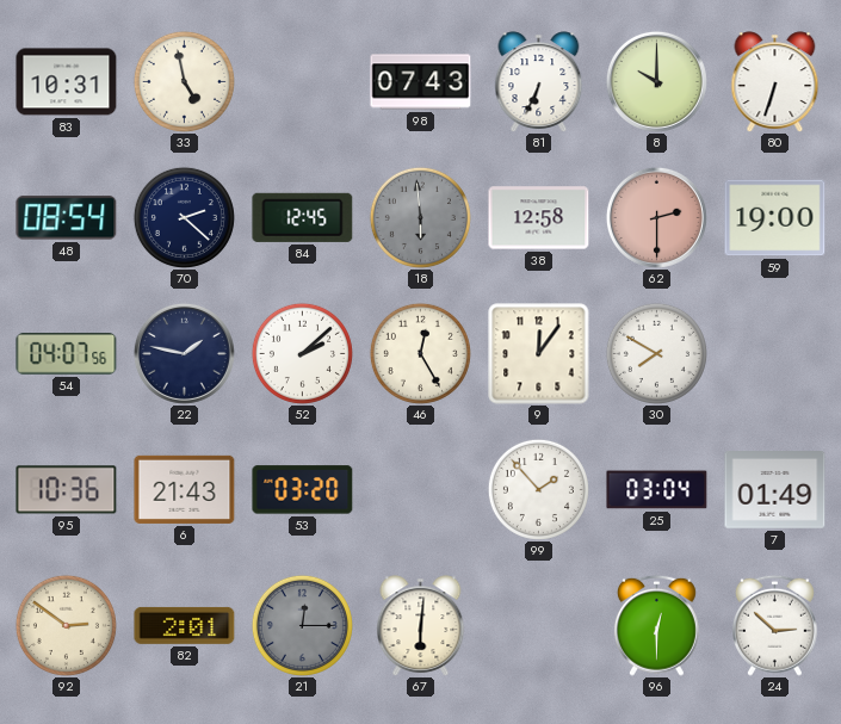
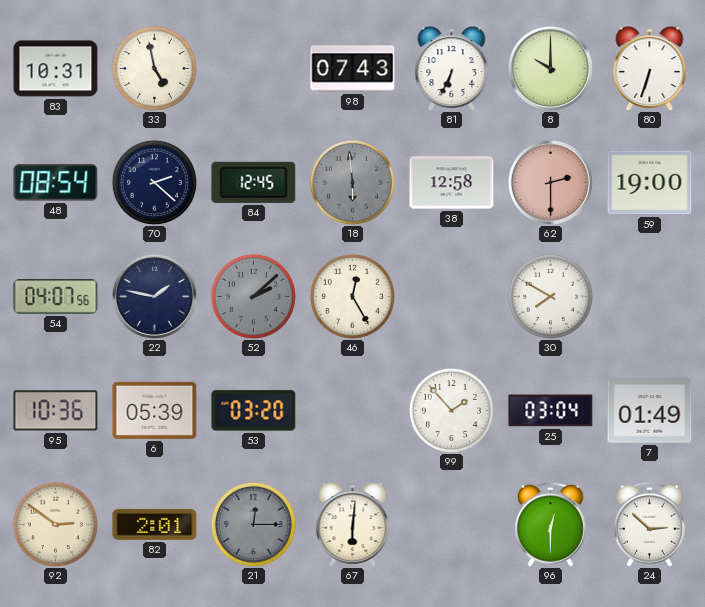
52 dial: white -> grey (253, 296)
9: 12:06 -> none (539, 354)
6: 21:43 -> 05:39 (155, 410)
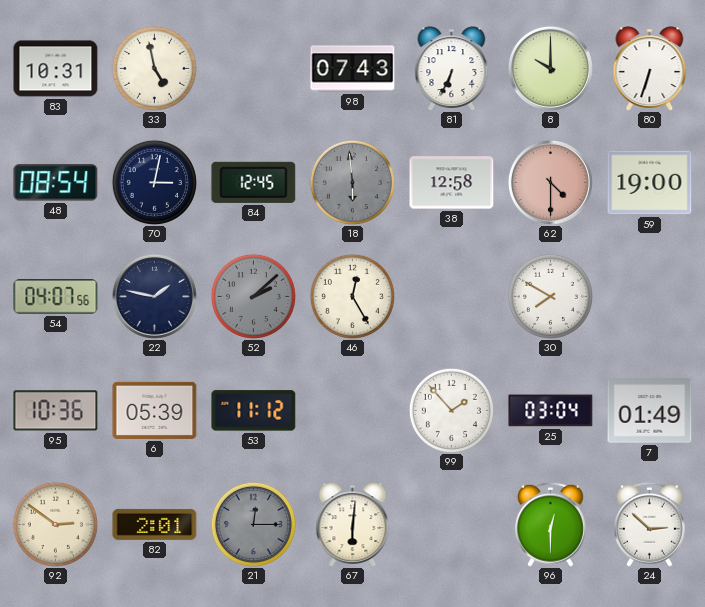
70: 2:22 -> 3:02 (154, 182)
62: 2:30 -> 4:30 (550, 182)
53: 03:20 -> 11:12 (254, 411)
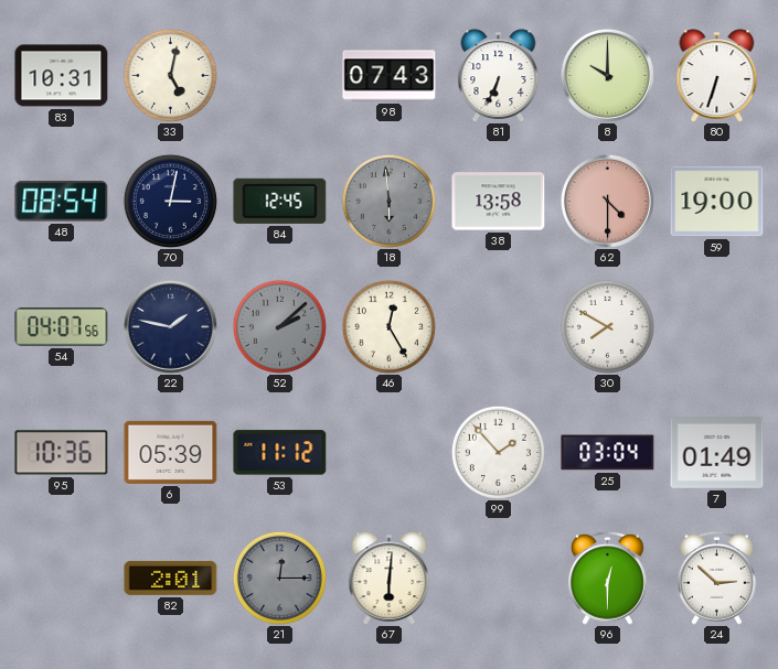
33: 4:58 -> 5:02 (170, 75)
38: 12:58 -> 13:58 (499, 202)
92: 2:51 -> none (55, 524)
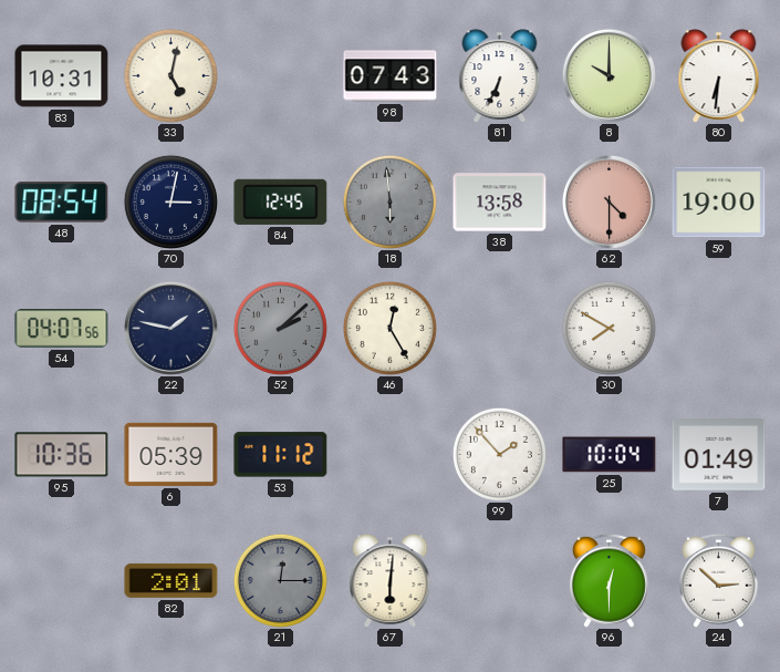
80: 6:33 -> 6:31 (719, 76)
25: 03:04 -> 10:04 (610, 455)
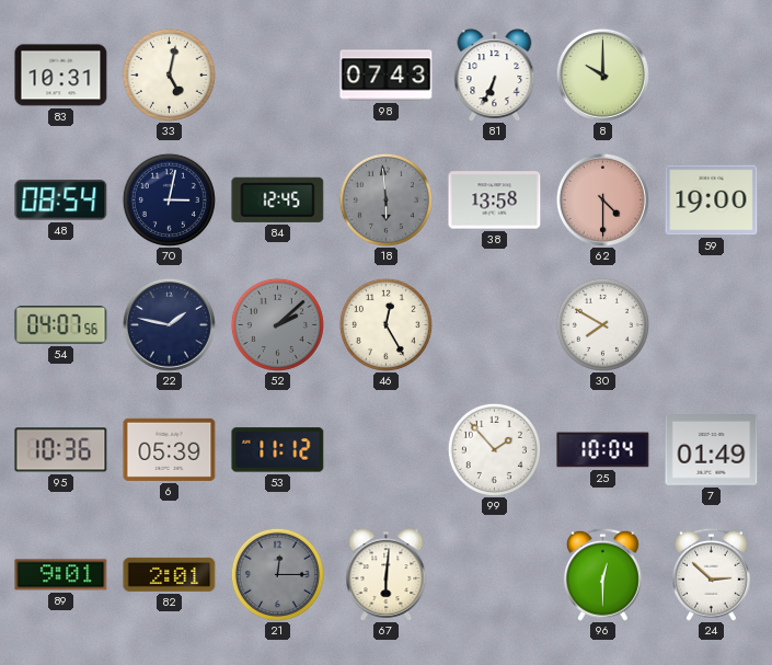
80: 6:31 -> none (719, 76)
89: none -> 9:01 (61, 575)
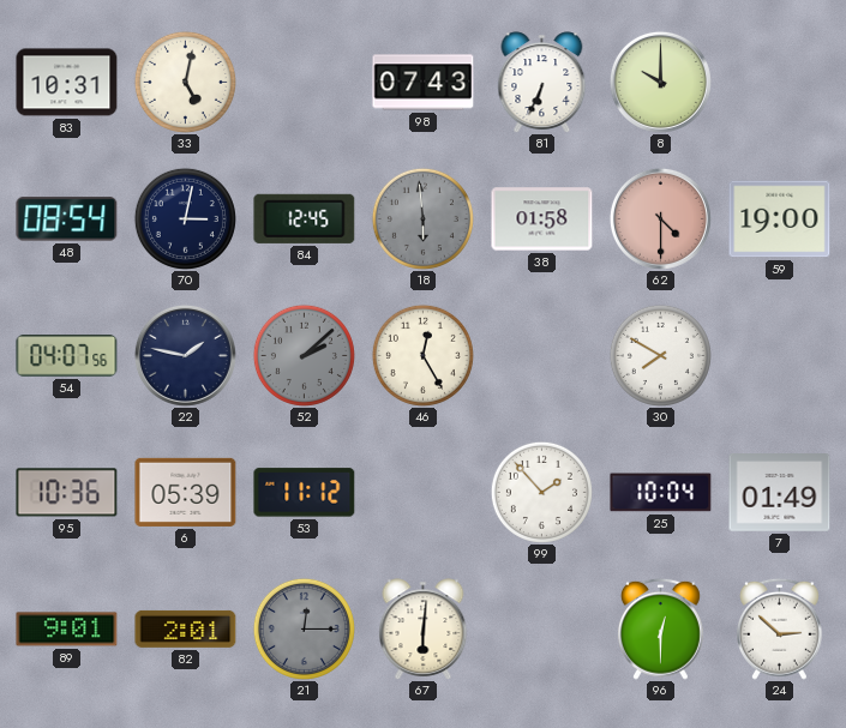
38: 13:58 -> 01:58 (542, 219)
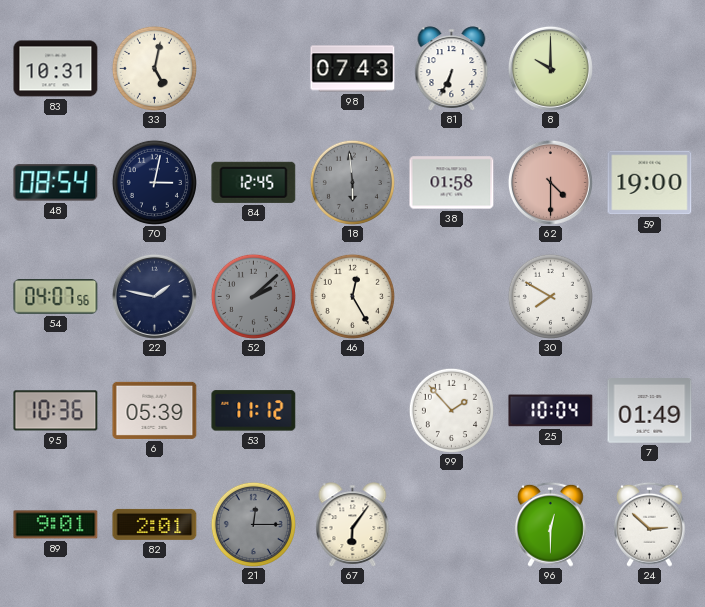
67: 6:01 -> 6:06 (353, 525)
